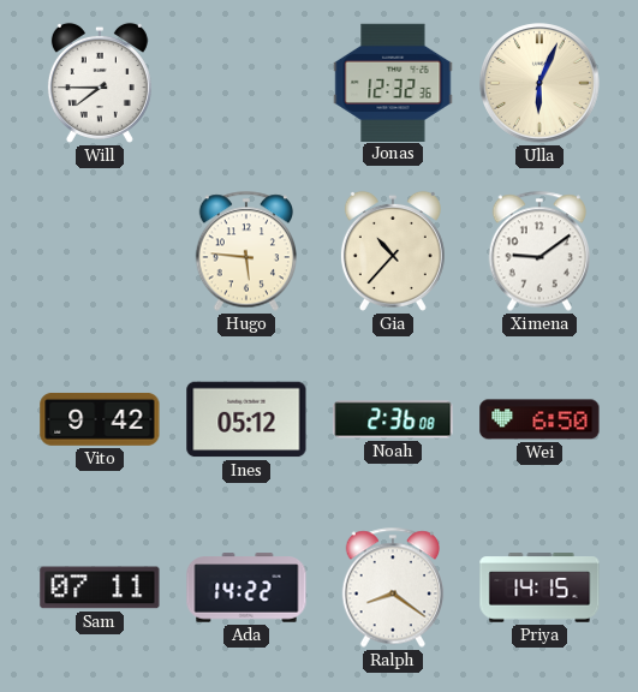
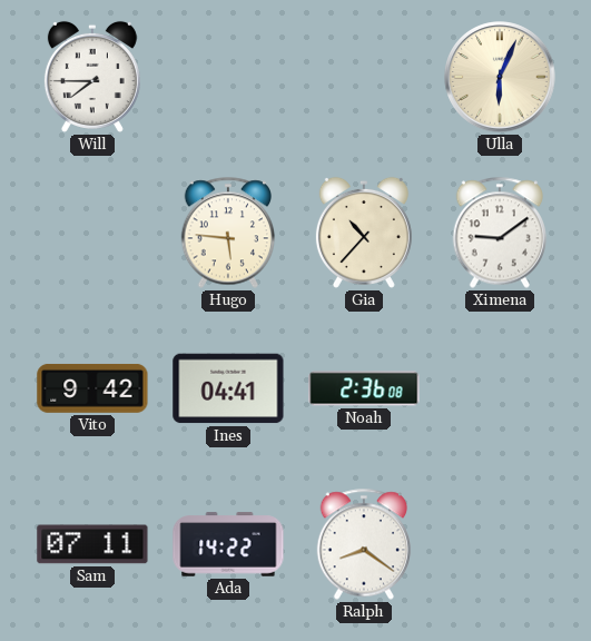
Jonas: 12:32 -> none (393, 82)
Ines: 05:12 -> 04:41 (228, 388)
Wei: 6:50 -> none (539, 419)
Priya: 14:15 -> none (539, 587)
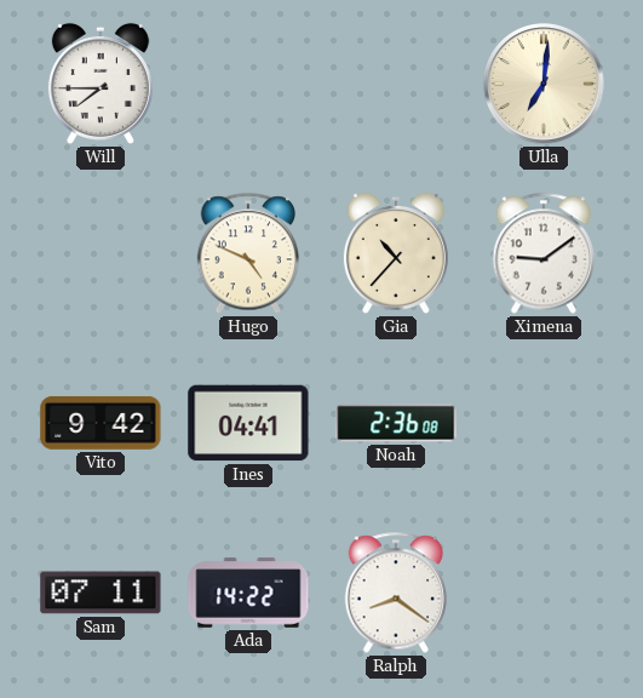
Ulla: 6:04 -> 7:01 (544, 84)
Hugo: 5:46 -> 4:49 (248, 253)
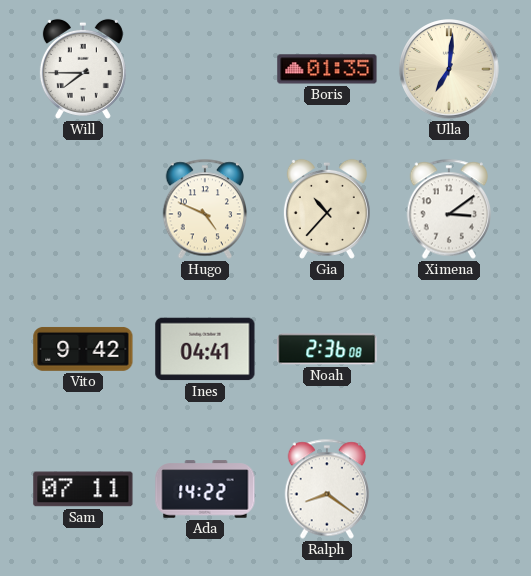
Boris: none -> 01:35 (327, 69)
Ximena: 9:09 -> 3:09 (449, 209)
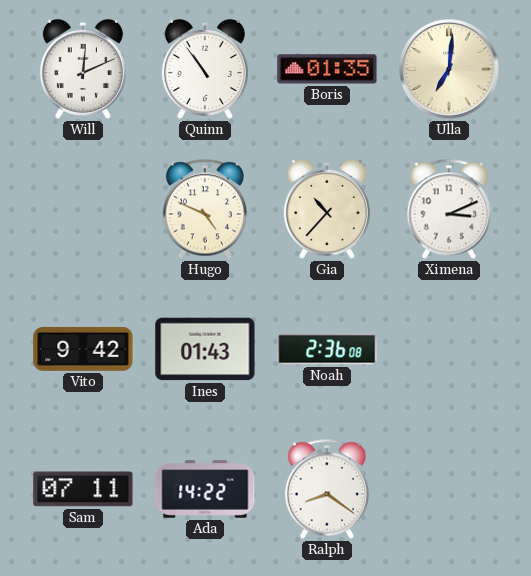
Will: 7:45 -> 12:11 (83, 69)
Quinn: none -> 10:54 (205, 69)
Ximena: 3:09 -> 3:11 (449, 209)
Ines: 04:41 -> 01:43 (205, 349)
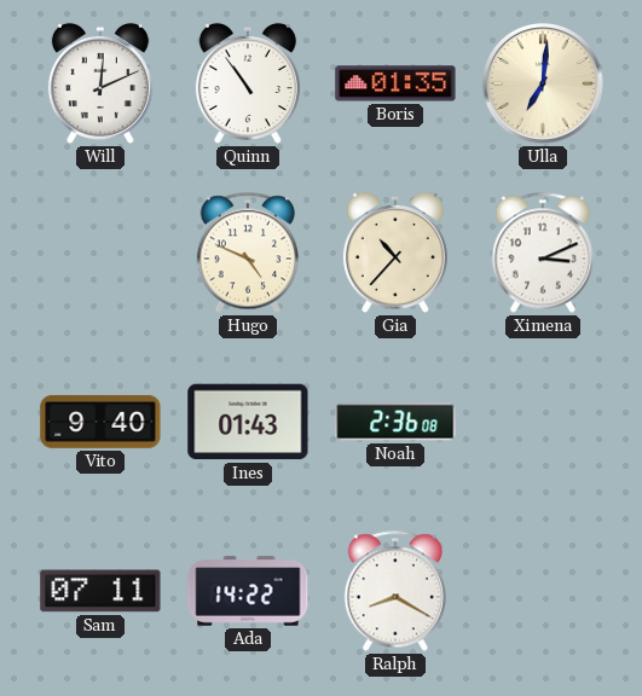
Vito: 9:42 -> 9:40 (100, 422)
Ralph: 8:21 -> 8:20 (395, 591)
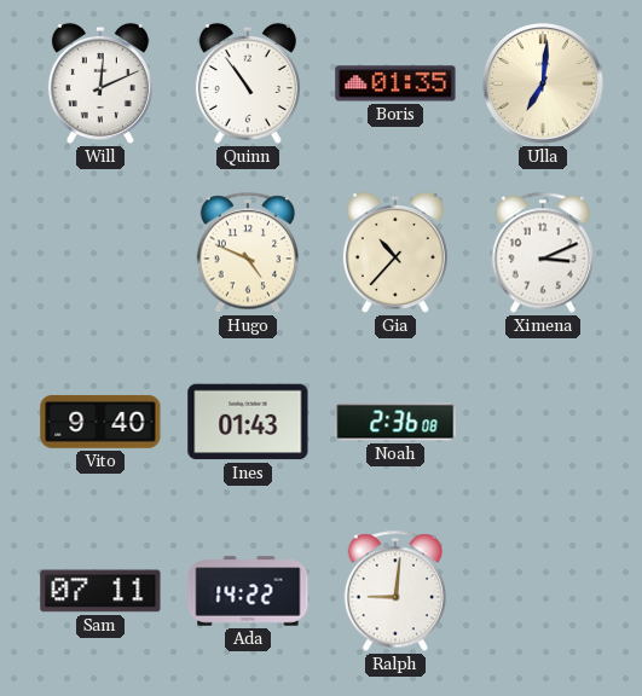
Ralph: 8:20 -> 9:01 (395, 591)
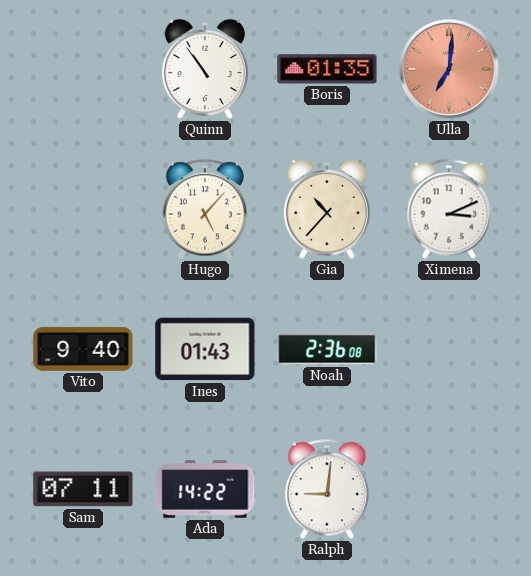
Will: 12:11 -> none (100, 83)
Ulla dial: cream -> salmon (449, 69)
Hugo: 4:49 -> 5:07 (205, 209)
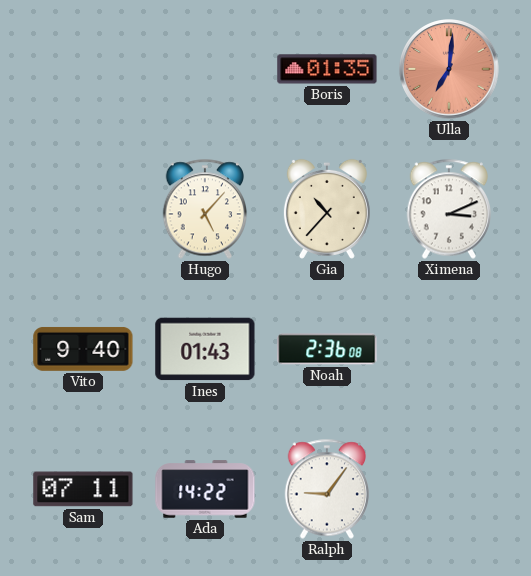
Quinn: 10:54 -> none (205, 69)
Ralph: 9:01 -> 9:06 (327, 489)
